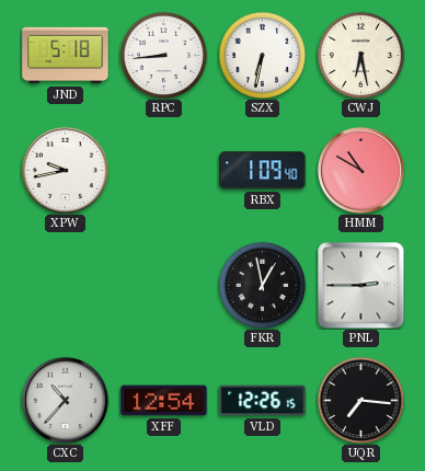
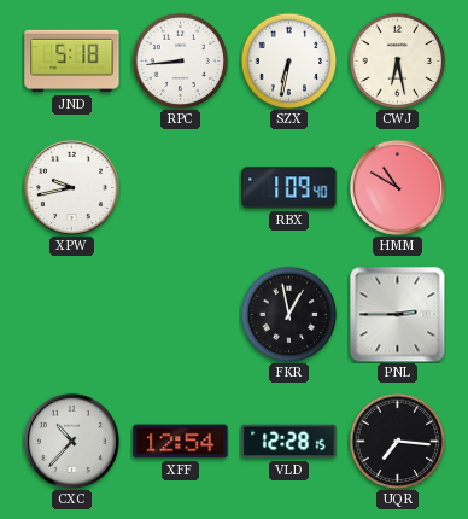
VLD: 12:26 -> 12:28 (289, 442)
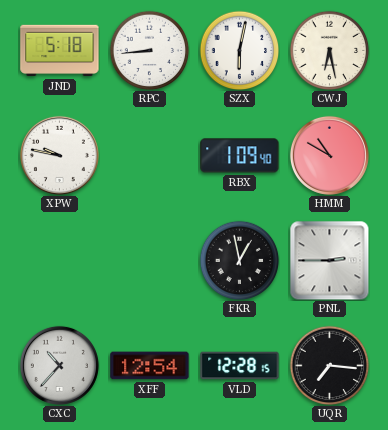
SZX: 6:32 -> 6:02 (239, 50)
XPW: 9:43 -> 9:47 (59, 155)
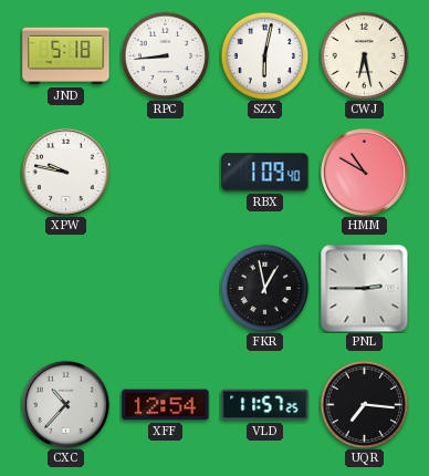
VLD: 12:28 -> 11:57 (265, 405)
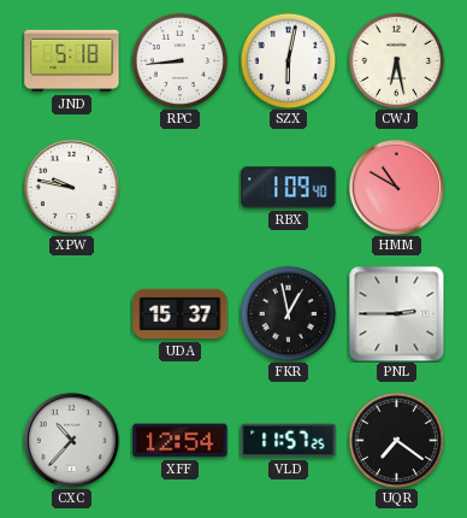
UDA: none -> 15:37 (181, 314)
UQR: 7:16 -> 7:21 (396, 440)
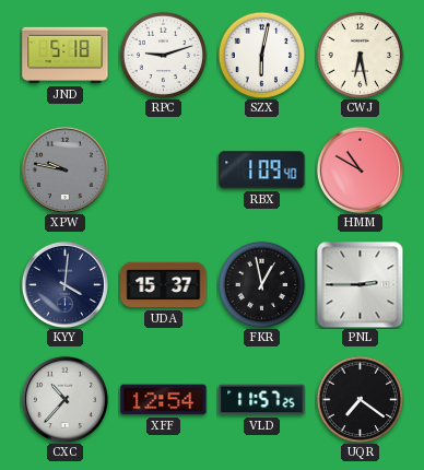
RPC: 8:44 -> 9:12 (163, 55)
XPW dial: white -> grey (64, 169)
KYY: none -> 4:01 (64, 284)
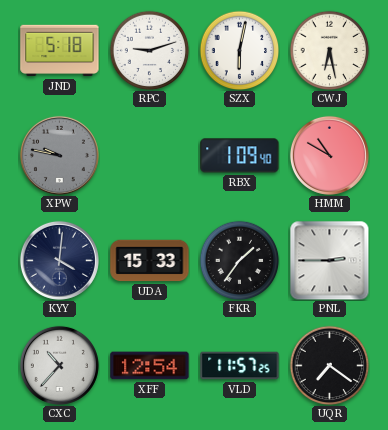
UDA: 15:37 -> 15:33 (150, 261)
FKR: 12:58 -> 1:36 (239, 260)
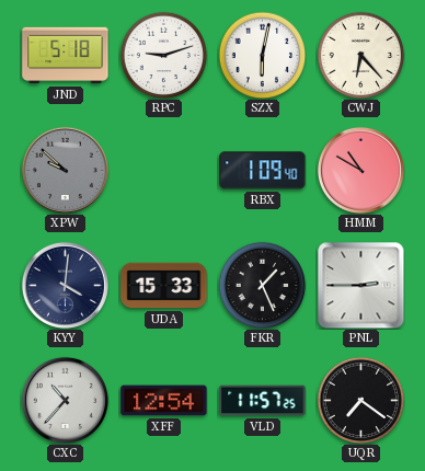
CWJ: 6:28 -> 6:23 (360, 55)
XPW: 9:47 -> 9:52 (65, 170)
FKR: 1:36 -> 1:26 (262, 285)
